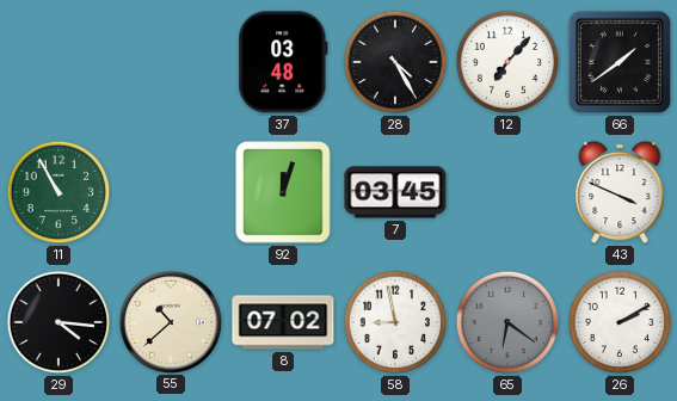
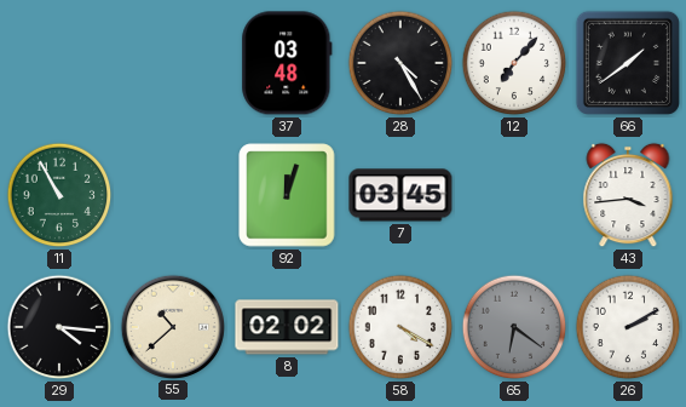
43: 3:49 -> 3:44 (628, 195)
8: 07:02 -> 02:02 (287, 327)
58: 8:58 -> 4:20 (400, 327)
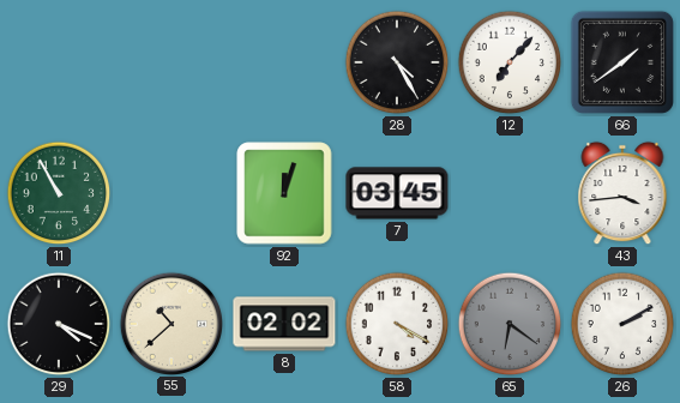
37: 03:48 -> none (287, 63)
29: 4:16 -> 4:19 (59, 324)
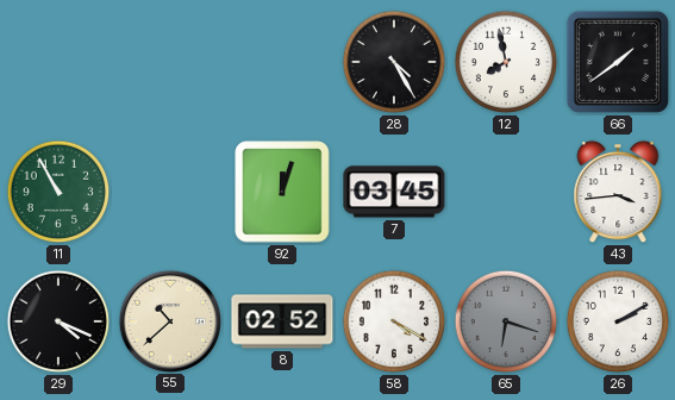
12: 7:07 -> 7:58 (506, 62)
8: 02:02 -> 02:52 (282, 321)
65: 6:21 -> 6:18 (506, 321)
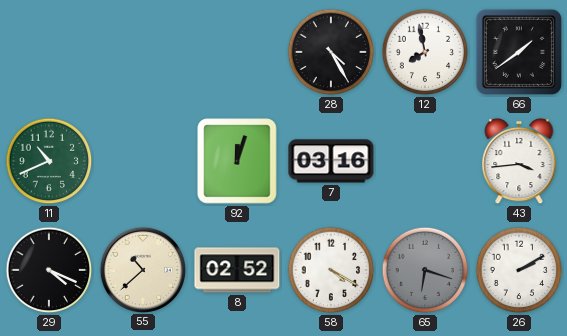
11: 10:55 -> 10:41 (49, 161)
7: 03:45 -> 03:16 (331, 161)
